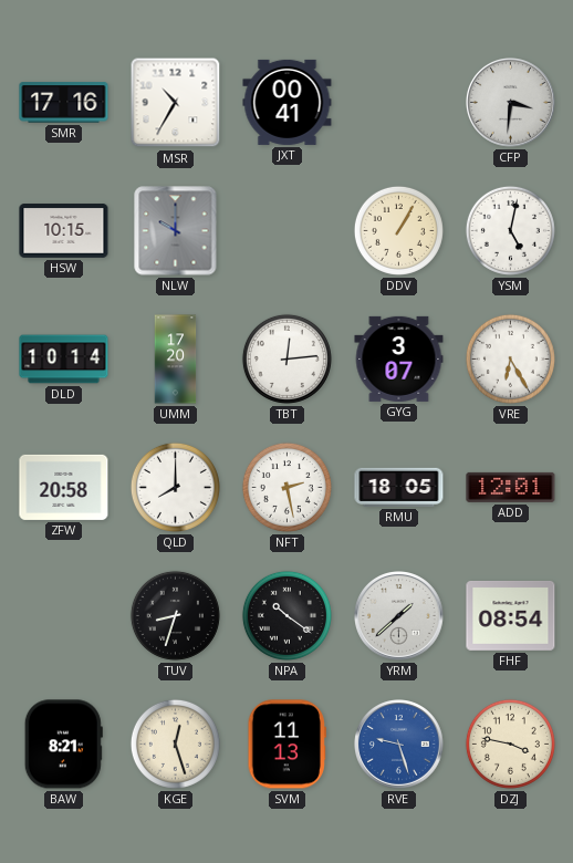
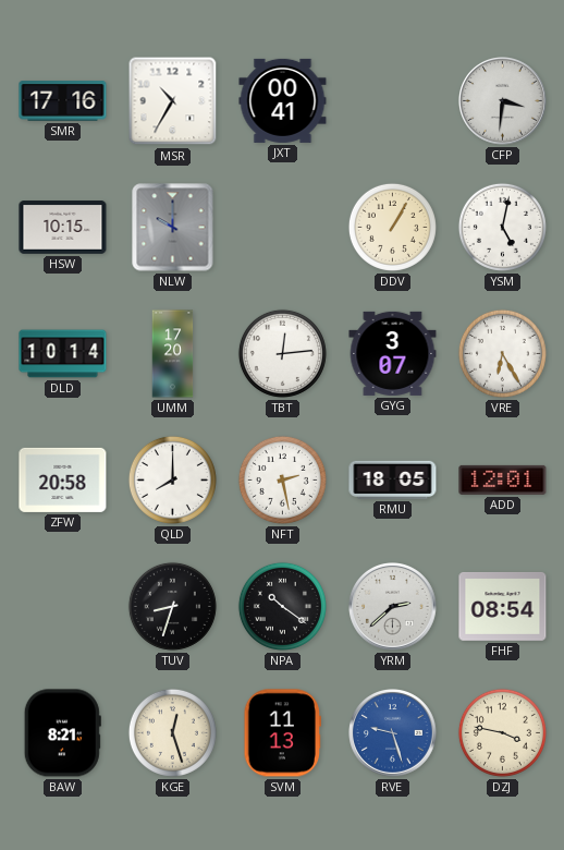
YRM: 1:38 -> 2:38 (393, 607)
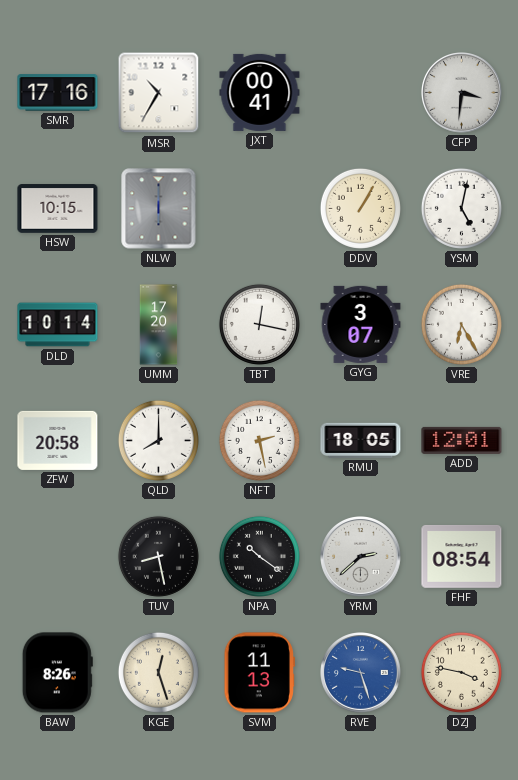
NLW: 10:00 -> 6:00 (159, 209)
TBT: 12:14 -> 12:17 (259, 324)
TUV: 8:33 -> 8:28 (158, 556)
BAW: 8:21 -> 8:26 (57, 673)
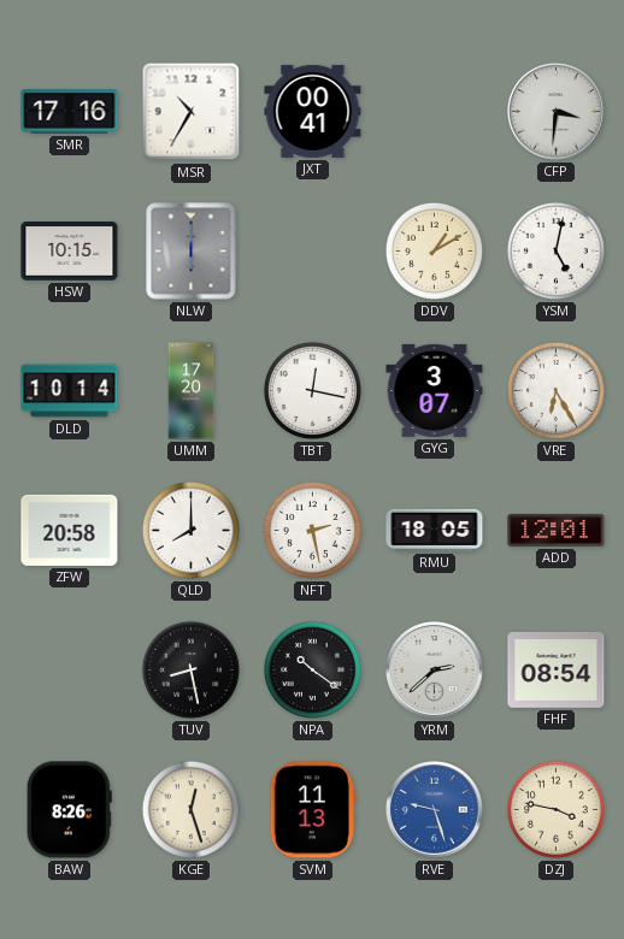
DDV: 1:05 -> 1:10 (434, 250)
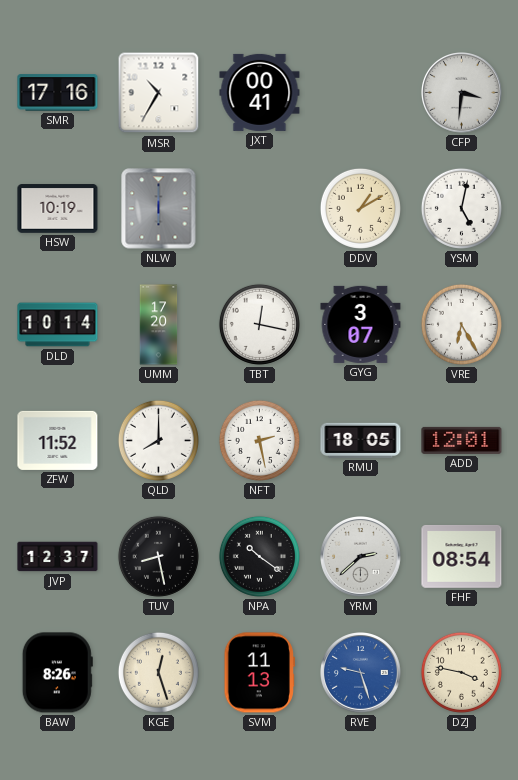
HSW: 10:15 -> 10:19 (58, 209)
ZFW: 20:58 -> 11:52 (58, 440)
JVP: none -> 12:37 (58, 557)
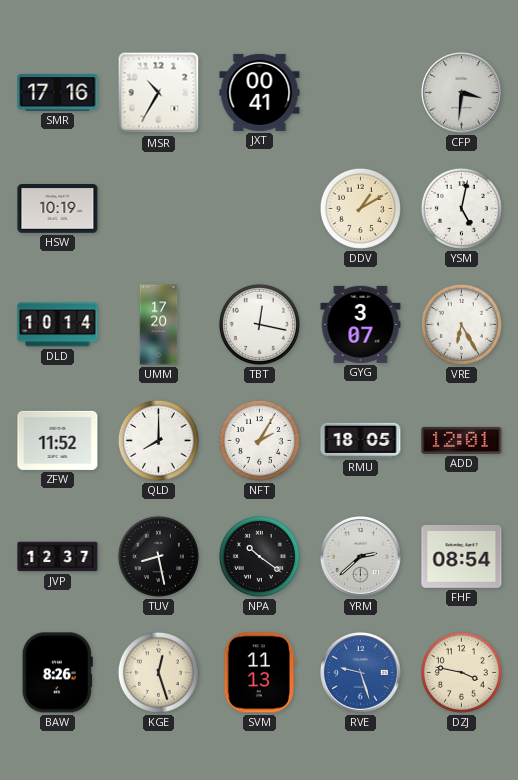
NLW: 6:00 -> none (159, 209)
NFT: 2:28 -> 2:05 (259, 440)
